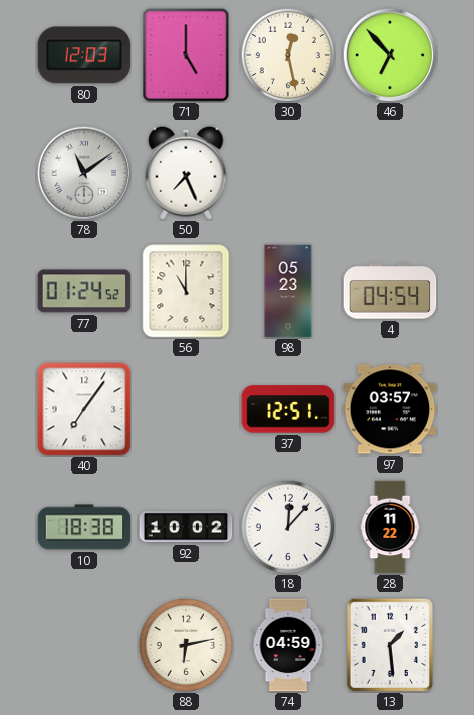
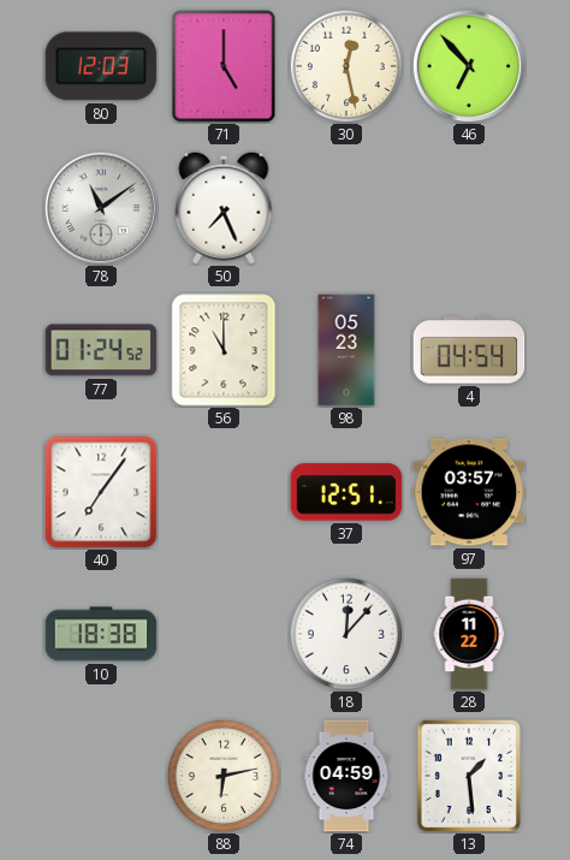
92: 10:02 -> none (186, 527)
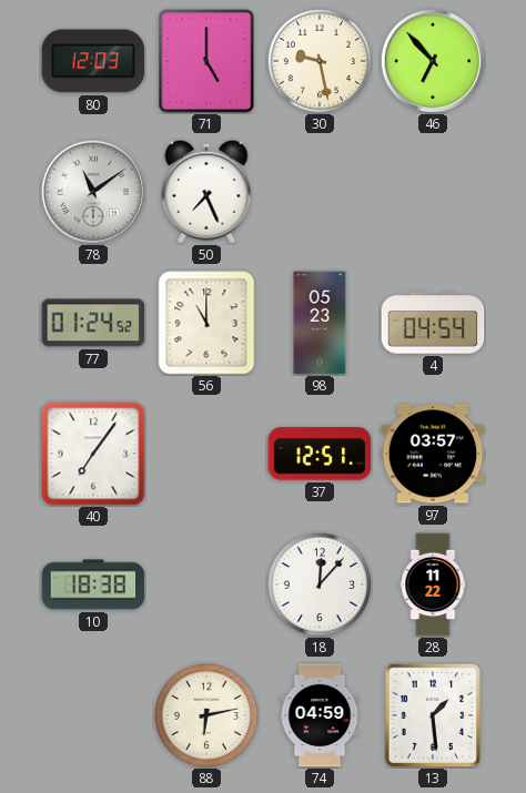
30: 12:28 -> 9:28 (318, 60)
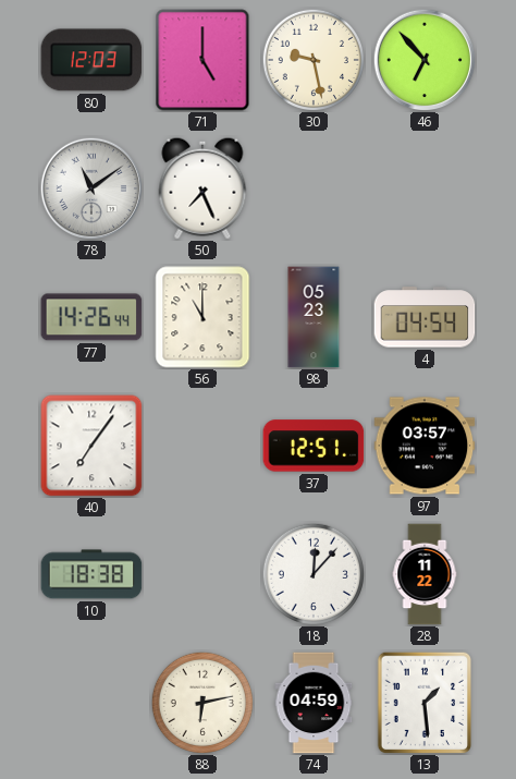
77: 01:24 -> 14:26 (91, 317)
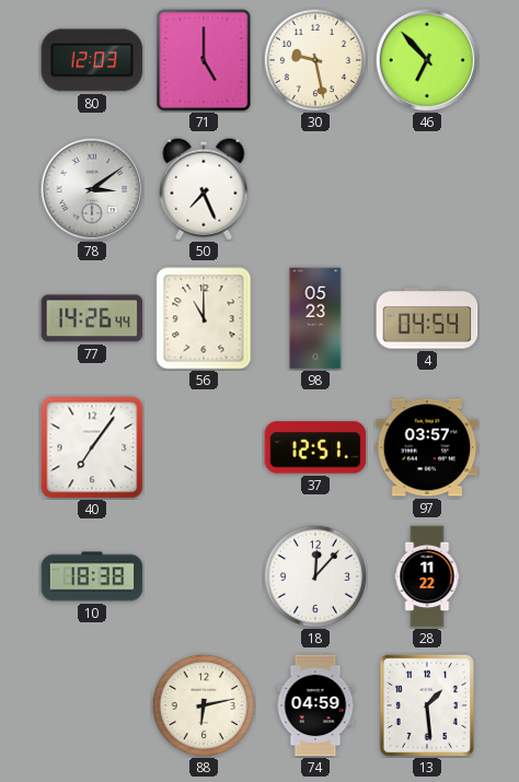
78: 11:09 -> 3:09 (92, 189)
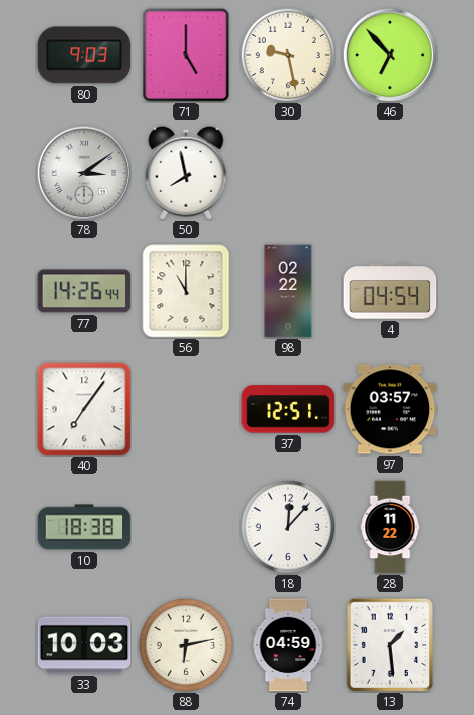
80: 12:03 -> 9:03 (84, 55)
50: 7:26 -> 7:58 (186, 173)
98: 05:23 -> 02:22 (288, 291)
33: none -> 10:03 (84, 645)
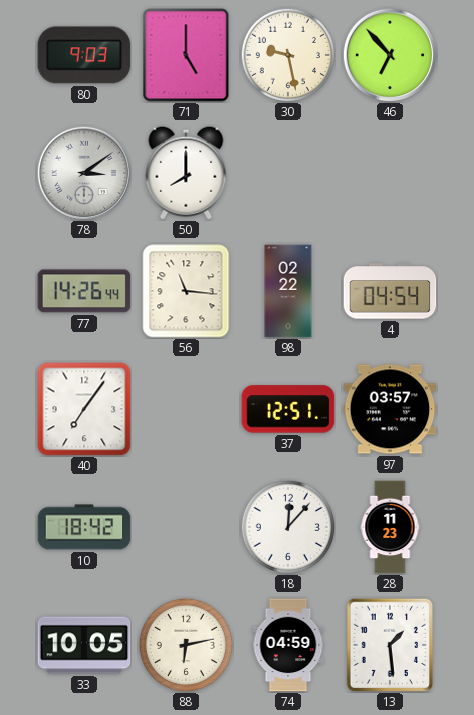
50: 7:58 -> 8:00 (186, 173)
56: 11:00 -> 11:16 (186, 291)
10: 18:38 -> 18:42 (84, 527)
28: 11:22 -> 11:23 (390, 527)
33: 10:03 -> 10:05 (84, 645)
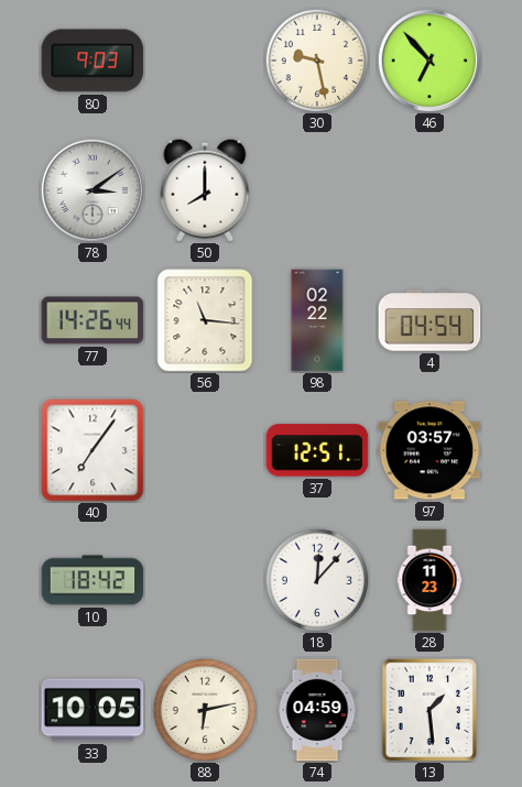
71: 5:00 -> none (186, 55)
